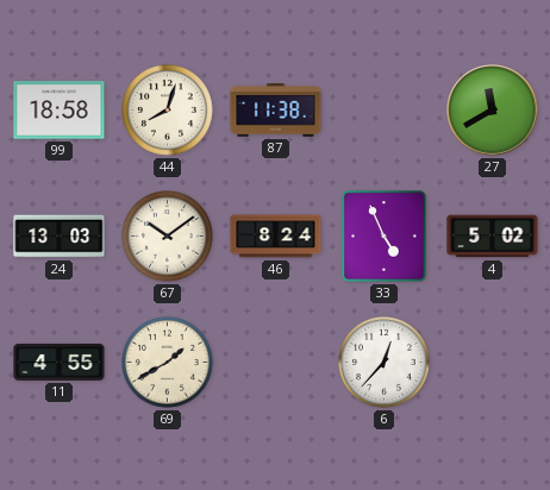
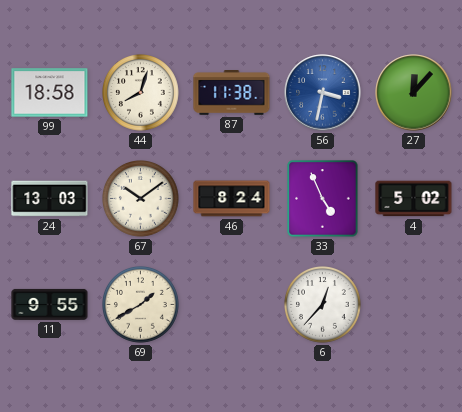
56: none -> 3:32 (323, 93)
27: 11:40 -> 12:07 (414, 93)
11: 4:55 -> 9:55 (50, 304)
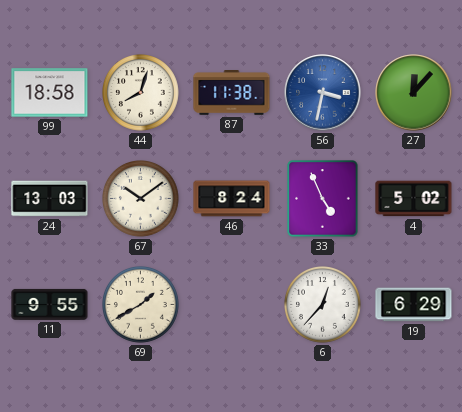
19: none -> 6:29 (414, 305)
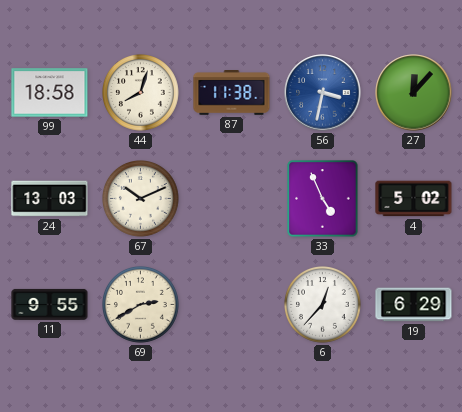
67: 10:09 -> 10:11 (141, 199)
46: 8:24 -> none (232, 199)
69: 1:40 -> 2:40 (141, 305)
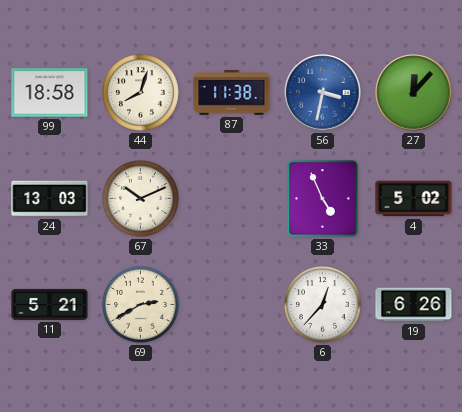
11: 9:55 -> 5:21 (50, 304)
19: 6:29 -> 6:26 (414, 305)
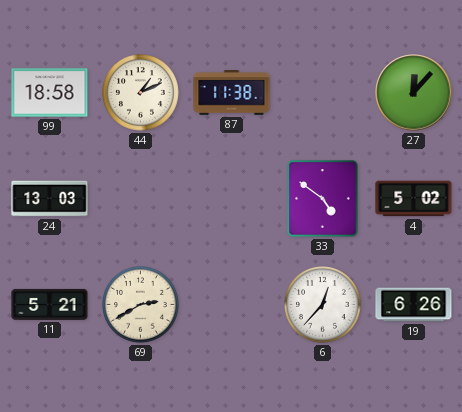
44: 8:03 -> 1:11 (141, 93)
56: 3:32 -> none (323, 93)
67: 10:11 -> none (141, 199)
33: 4:56 -> 4:51 (323, 199)
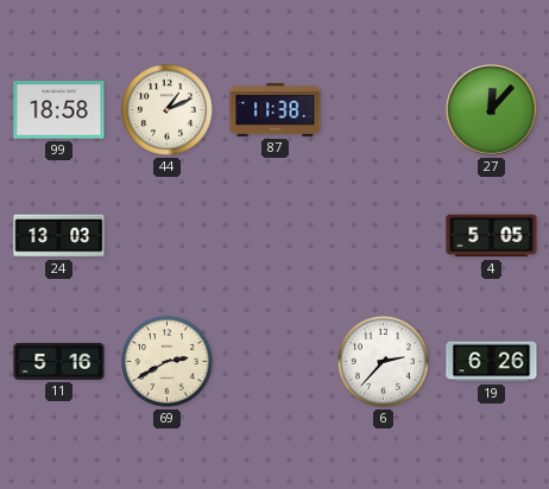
33: 4:51 -> none (323, 199)
4: 5:02 -> 5:05 (492, 236)
11: 5:21 -> 5:16 (59, 361)
6: 12:37 -> 2:37 (384, 362)
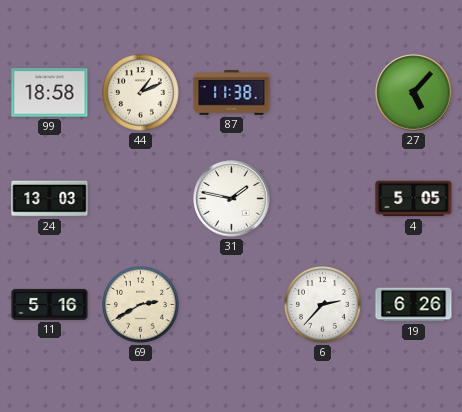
27: 12:07 -> 5:07 (414, 93)
31: none -> 1:47 (232, 199)
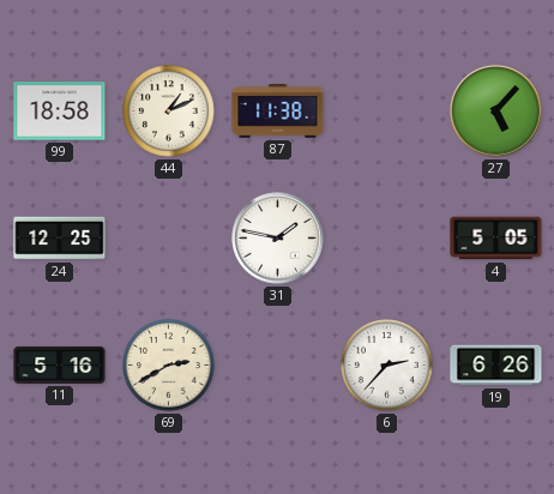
24: 13:03 -> 12:25 (60, 239)
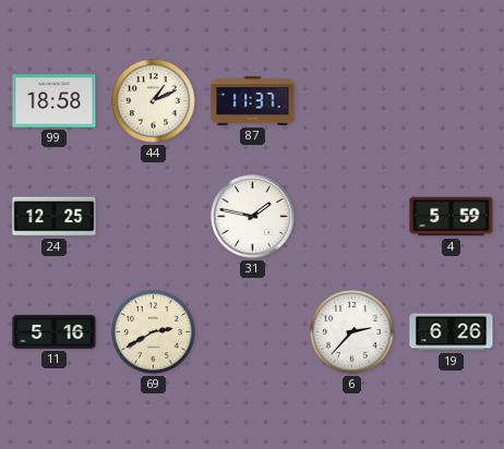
87: 11:38 -> 11:37 (253, 101)
27: 5:07 -> none (496, 112)
4: 5:05 -> 5:59 (452, 217)
